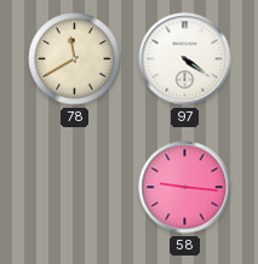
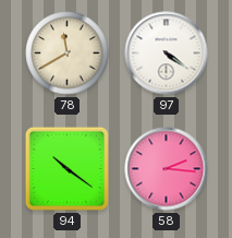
94: none -> 10:21 (66, 168)
58: 9:16 -> 2:16 (167, 169)
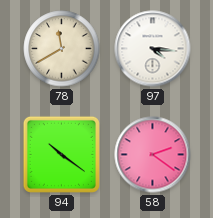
97: 4:21 -> 4:16 (153, 49)
58: 2:16 -> 2:21 (153, 155)
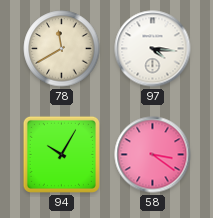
94: 10:21 -> 10:05 (61, 154)
58: 2:21 -> 3:21 (153, 155)
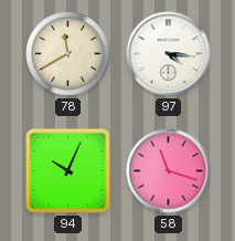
94: 10:05 -> 10:04 (67, 170)
58: 3:21 -> 11:18 (169, 171)
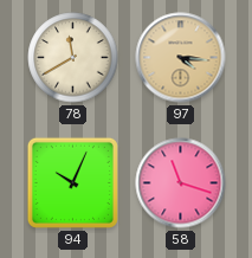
97 dial: white -> champagne (181, 58)
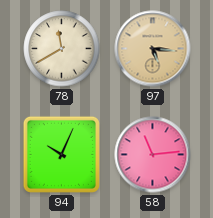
97: 4:16 -> 5:16 (153, 49)
58: 11:18 -> 11:14 (153, 155)
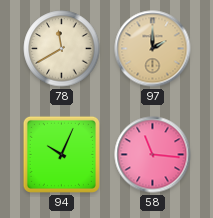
97: 5:16 -> 2:00 (153, 49)
58: 11:14 -> 11:16 (153, 155)
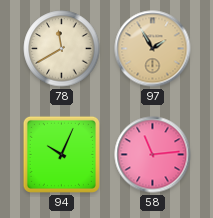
97: 2:00 -> 1:55 (153, 49)
58: 11:16 -> 11:14 (153, 155)
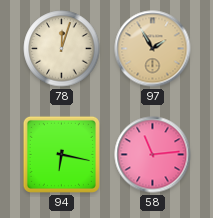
78: 11:40 -> 12:03 (62, 49)
94: 10:04 -> 6:17 (61, 154)
